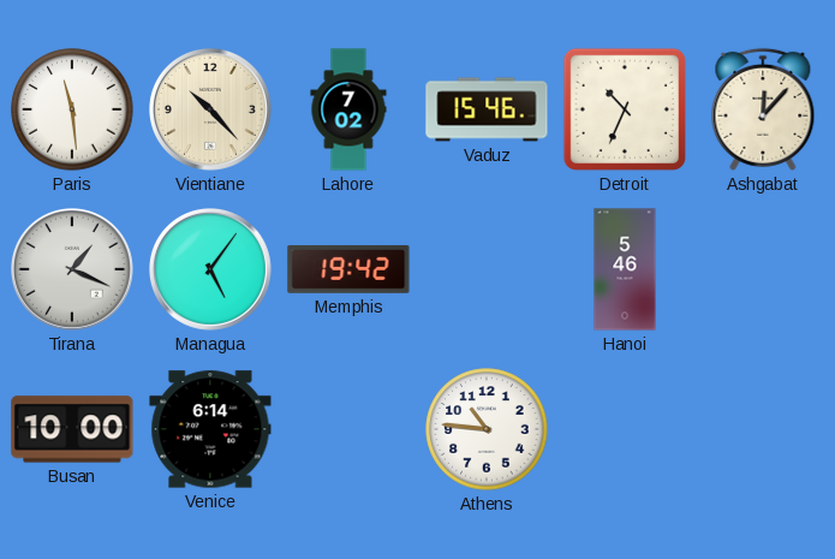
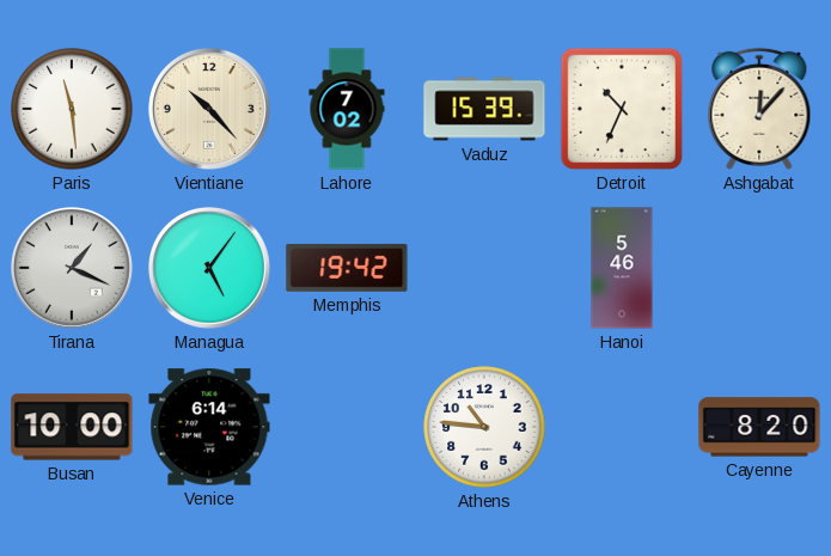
Vaduz: 15:46 -> 15:39 (484, 109)
Cayenne: none -> 8:20 (759, 427)
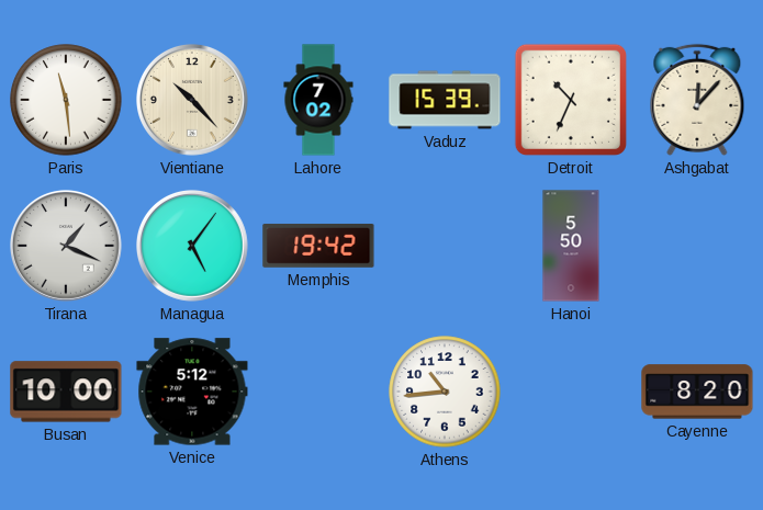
Hanoi: 5:46 -> 5:50 (571, 246)
Venice: 6:14 -> 5:12 (192, 392)
Athens: 10:46 -> 10:44 (445, 392)
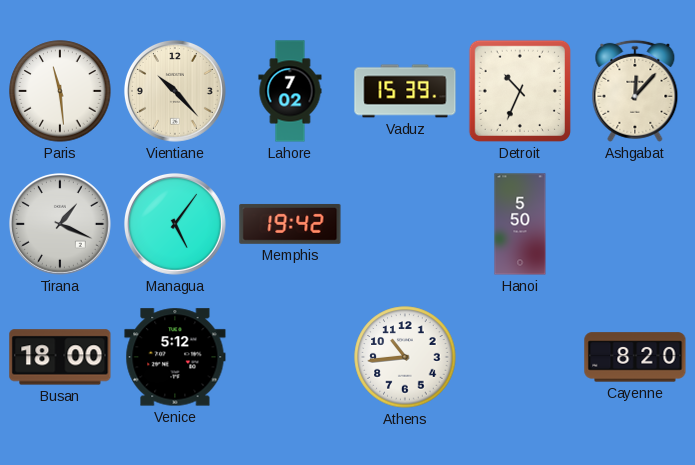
Busan: 10:00 -> 18:00 (60, 357)
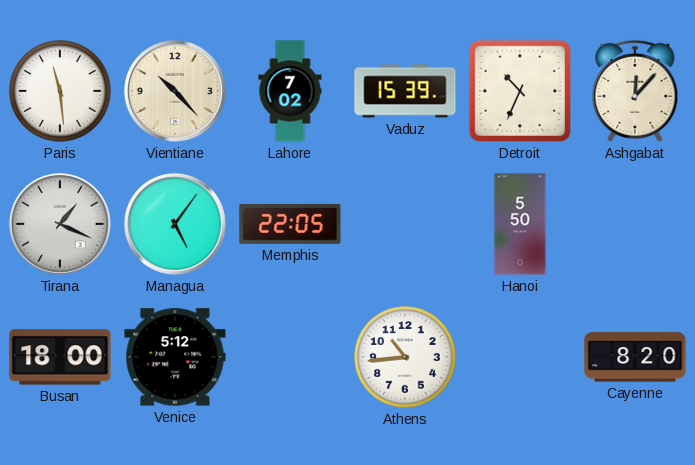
Memphis: 19:42 -> 22:05 (290, 224)
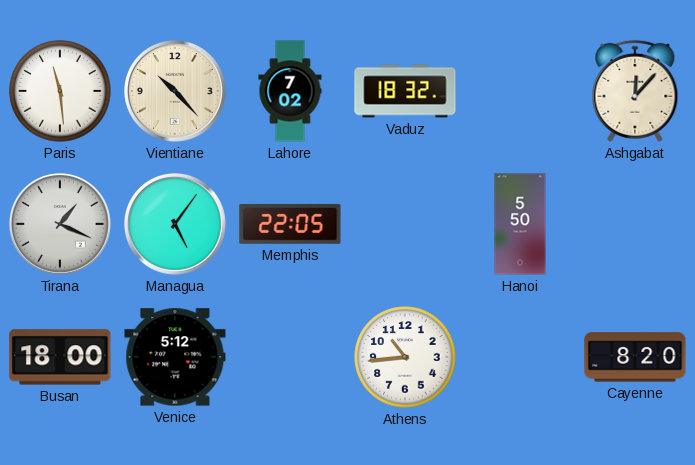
Vaduz: 15:39 -> 18:32 (405, 91)
Detroit: 10:34 -> none (520, 91)
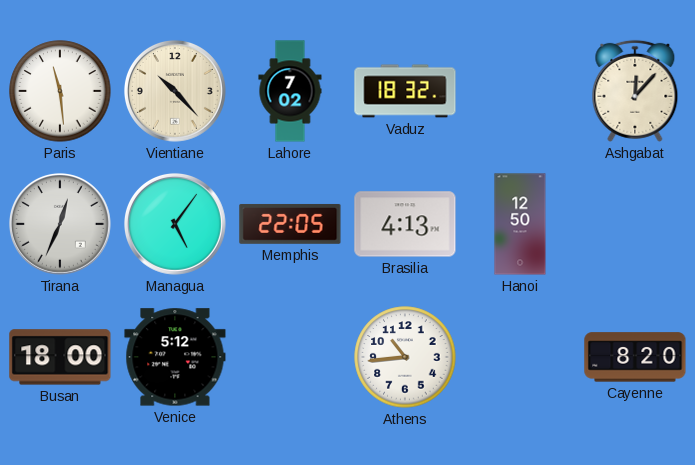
Tirana: 1:19 -> 12:34 (61, 224)
Brasilia: none -> 4:13 (405, 224)
Hanoi: 5:50 -> 12:50 (520, 224)
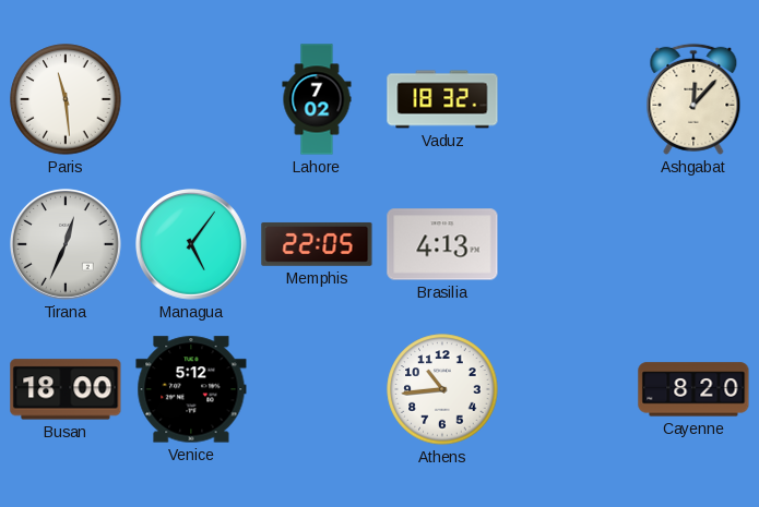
Vientiane: 10:23 -> none (176, 91)
Hanoi: 12:50 -> none (520, 224)
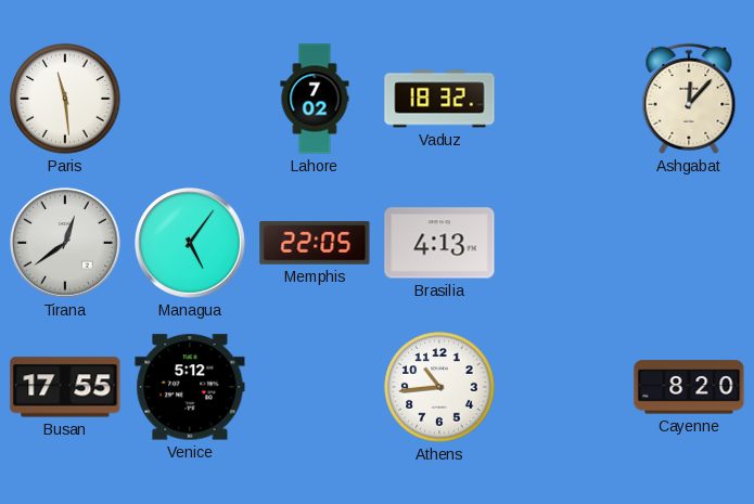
Tirana: 12:34 -> 12:39 (66, 243)
Busan: 18:00 -> 17:55 (65, 387)
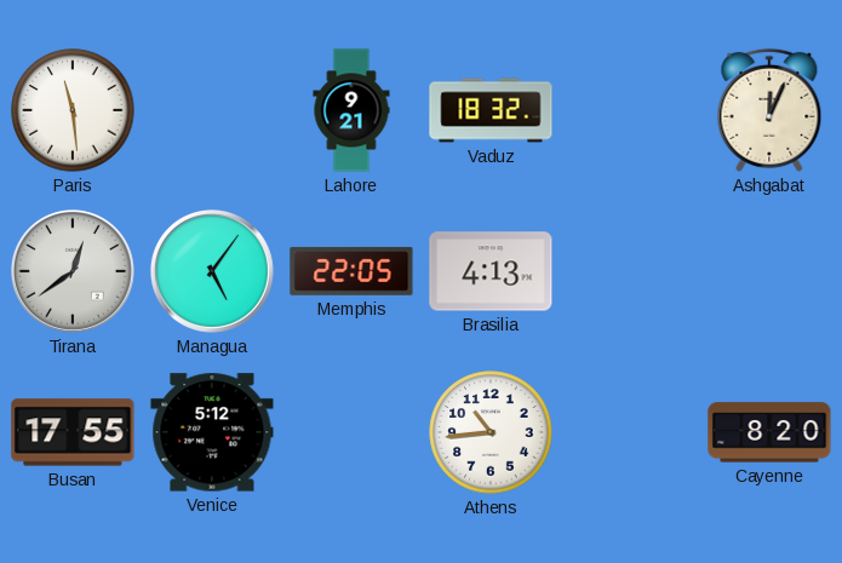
Lahore: 7:02 -> 9:21 (351, 110)
Ashgabat: 12:07 -> 12:04 (769, 110)
